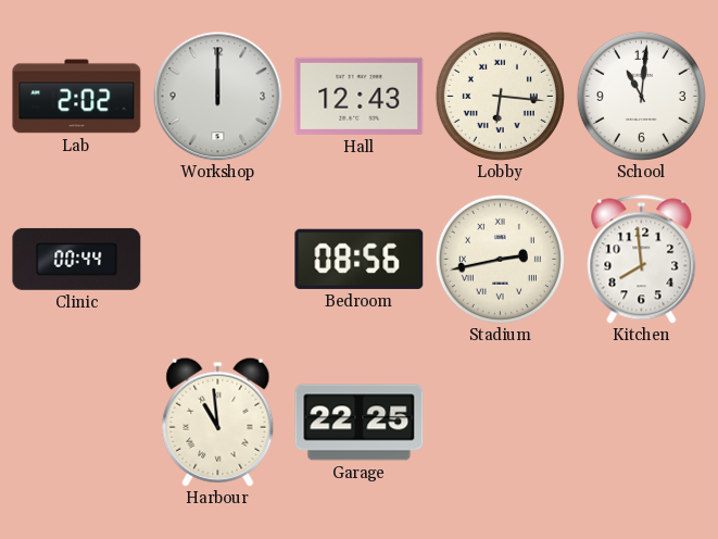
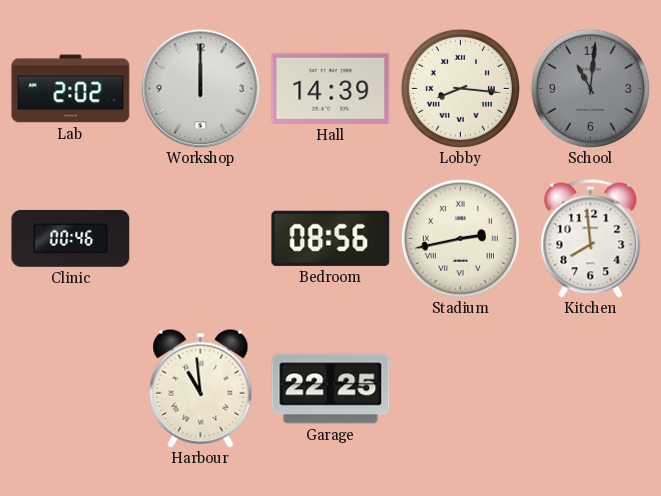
Hall: 12:43 -> 14:39 (331, 88)
Lobby: 6:16 -> 8:16 (460, 88)
School dial: white -> grey (590, 88)
Clinic: 00:44 -> 00:46 (71, 238)
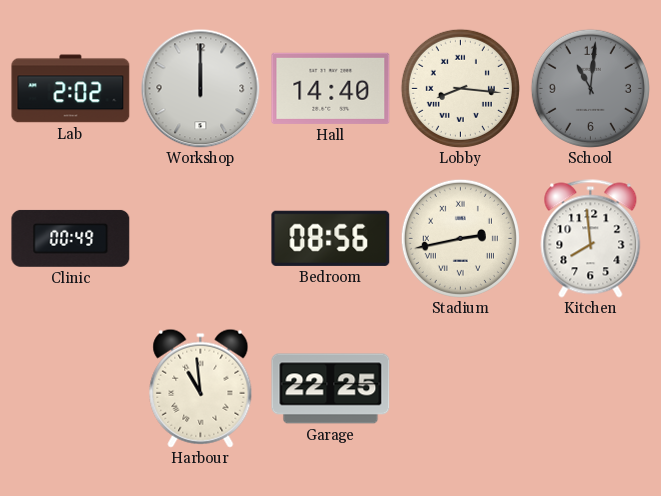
Hall: 14:39 -> 14:40 (331, 88)
Clinic: 00:46 -> 00:49 (71, 238)
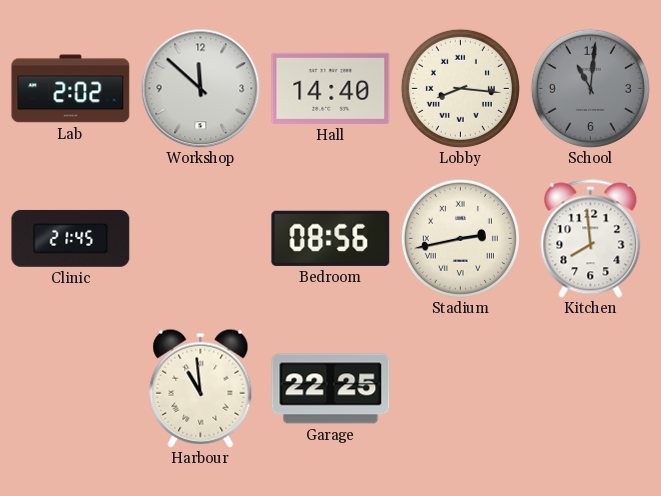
Workshop: 12:00 -> 11:52 (201, 89)
Clinic: 00:49 -> 21:45 (71, 238)
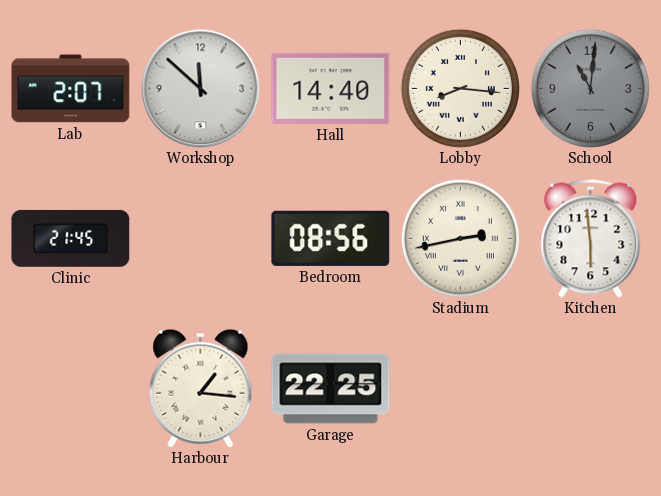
Lab: 2:02 -> 2:07 (71, 89)
Kitchen: 7:59 -> 5:59 (591, 239)
Harbour: 10:59 -> 1:16 (201, 388)
